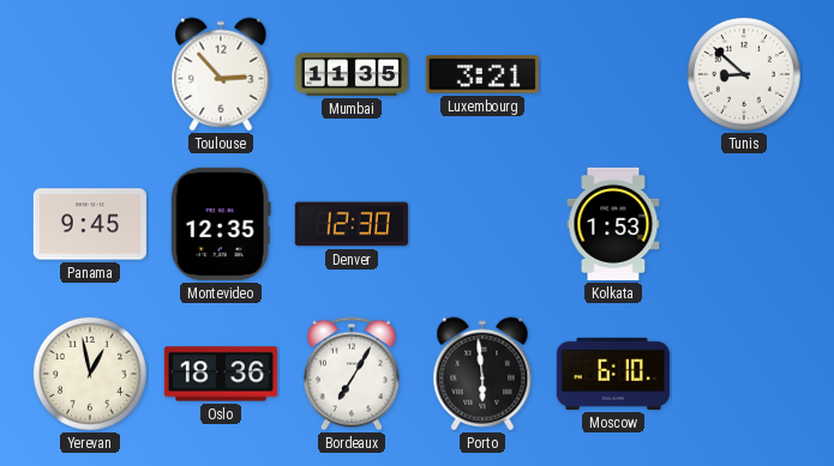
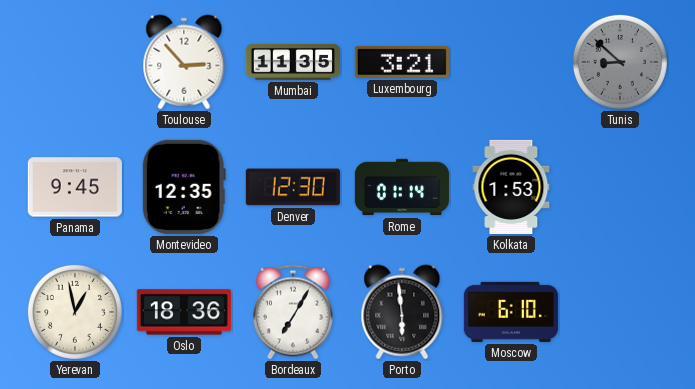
Tunis dial: white -> grey (620, 62)
Rome: none -> 01:14 (402, 187)
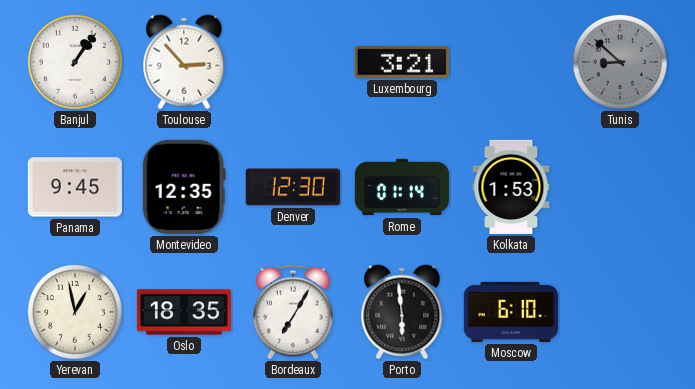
Banjul: none -> 1:06 (75, 62)
Mumbai: 11:35 -> none (293, 62)
Oslo: 18:36 -> 18:35 (184, 312)
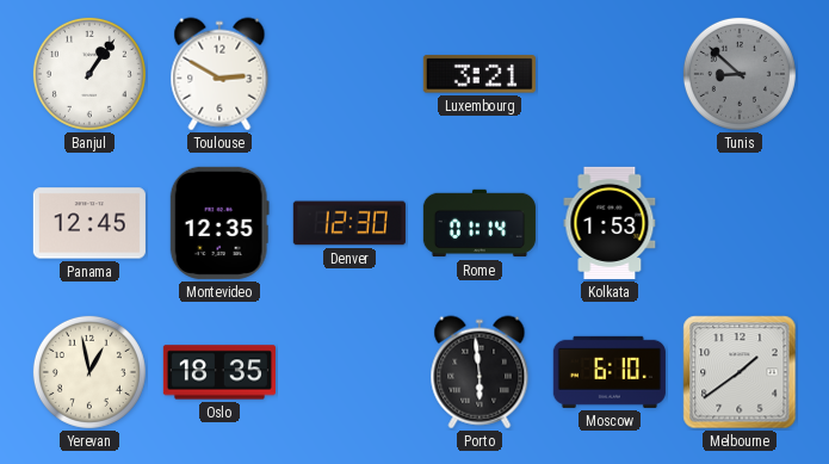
Toulouse: 2:53 -> 2:50 (219, 74)
Panama: 9:45 -> 12:45 (89, 223)
Bordeaux: 7:05 -> none (293, 312)
Melbourne: none -> 1:39 (740, 372)
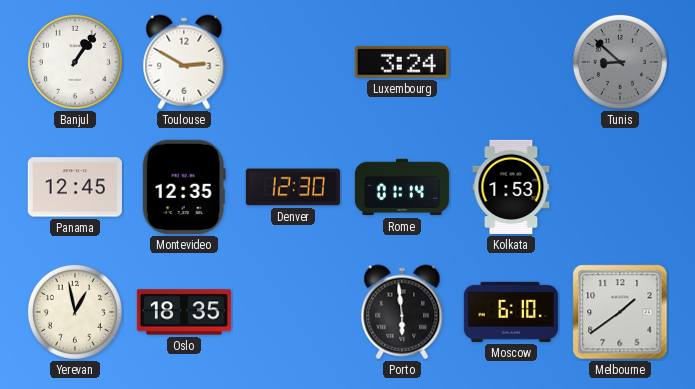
Luxembourg: 3:21 -> 3:24 (402, 62)
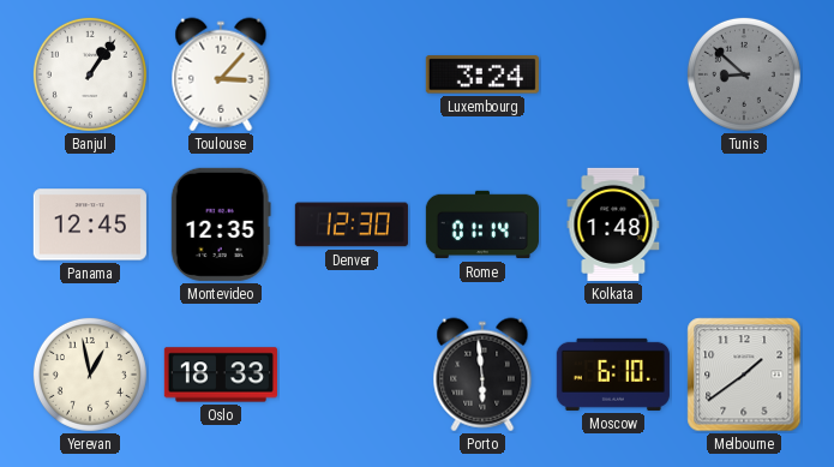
Toulouse: 2:50 -> 3:07 (221, 74)
Kolkata: 1:53 -> 1:48 (613, 224)
Oslo: 18:35 -> 18:33 (221, 375)
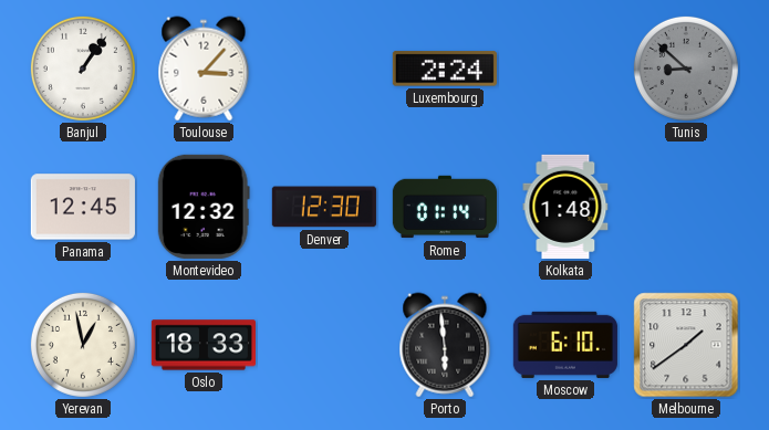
Luxembourg: 3:24 -> 2:24 (445, 69)
Montevideo: 12:35 -> 12:32 (204, 207)
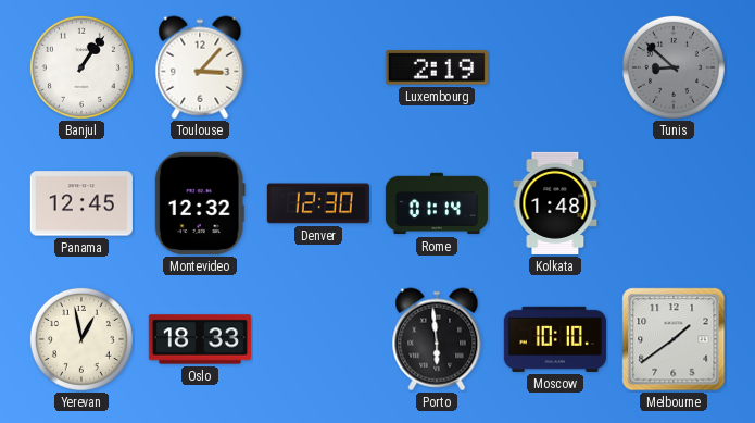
Luxembourg: 2:24 -> 2:19 (437, 67)
Moscow: 6:10 -> 10:10 (555, 339)
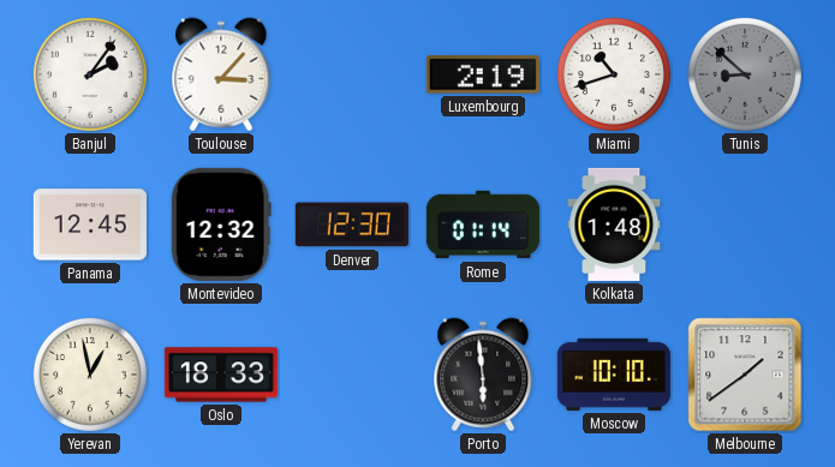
Banjul: 1:06 -> 2:06 (90, 74)
Miami: none -> 10:42 (614, 74)
